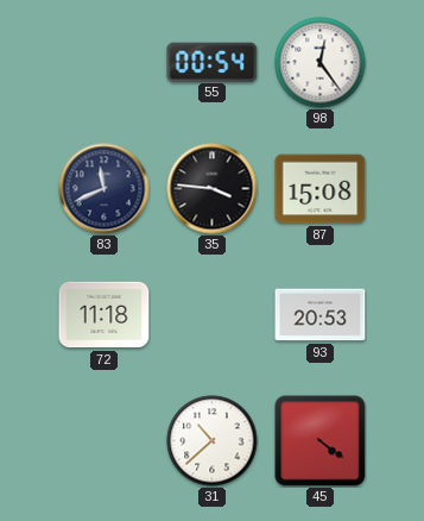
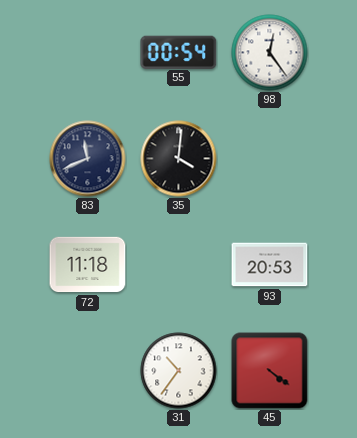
35: 3:46 -> 4:01 (179, 159)
87: 15:08 -> none (321, 189)
31: 10:38 -> 10:36 (179, 371)
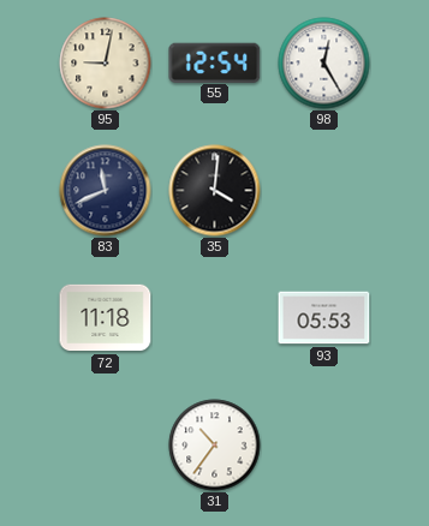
95: none -> 9:02 (106, 64)
55: 00:54 -> 12:54 (215, 62)
98: 12:24 -> 12:25 (324, 64)
93: 20:53 -> 05:53 (324, 318)
45: 4:21 -> none (270, 371)
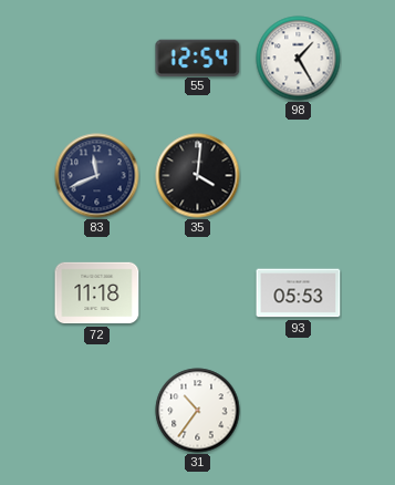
95: 9:02 -> none (106, 64)
98: 12:25 -> 1:25 (299, 59)
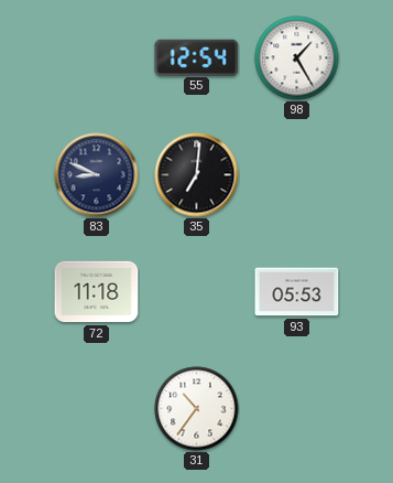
83: 11:41 -> 8:49 (97, 175)
35: 4:01 -> 7:01 (197, 175)
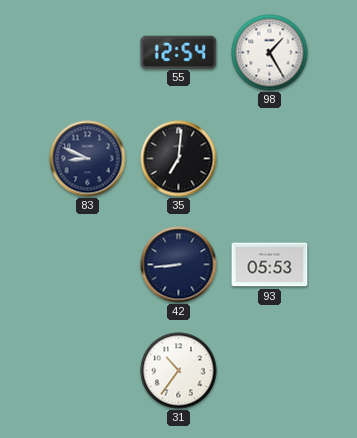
72: 11:18 -> none (97, 292)
42: none -> 8:44 (179, 265)
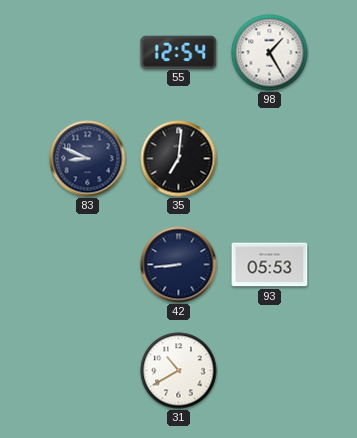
31: 10:36 -> 10:40 (179, 371)
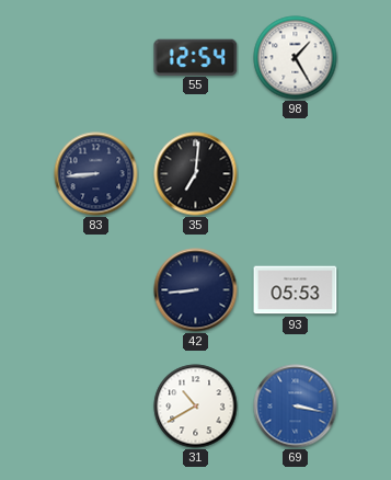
83: 8:49 -> 8:44 (96, 174)
69: none -> 3:17 (296, 407)
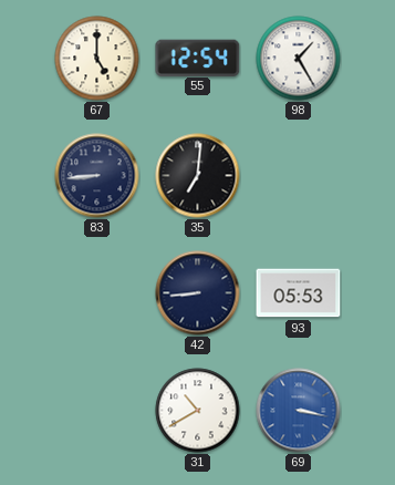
67: none -> 5:00 (97, 59)
